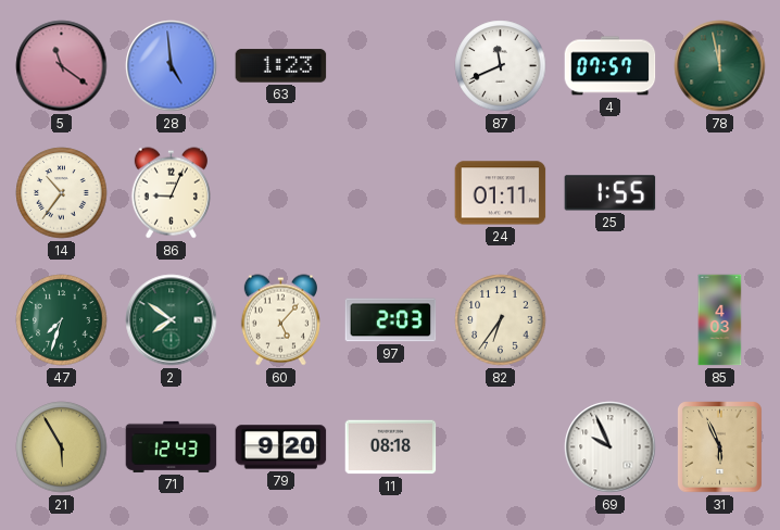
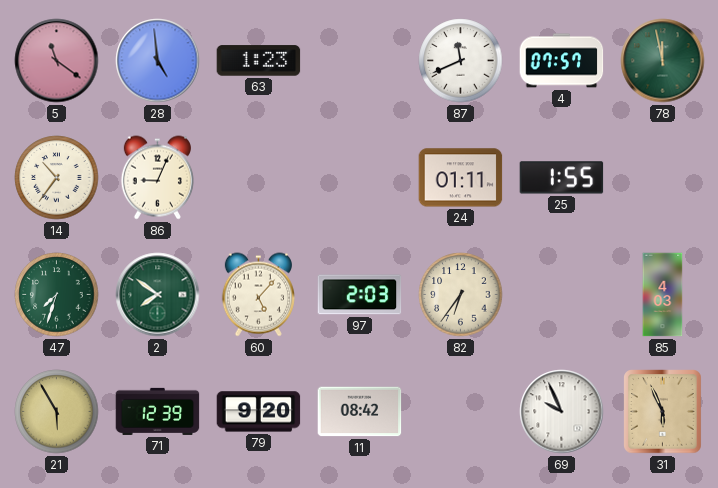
71: 12:43 -> 12:39 (158, 411)
11: 08:18 -> 08:42 (360, 412)
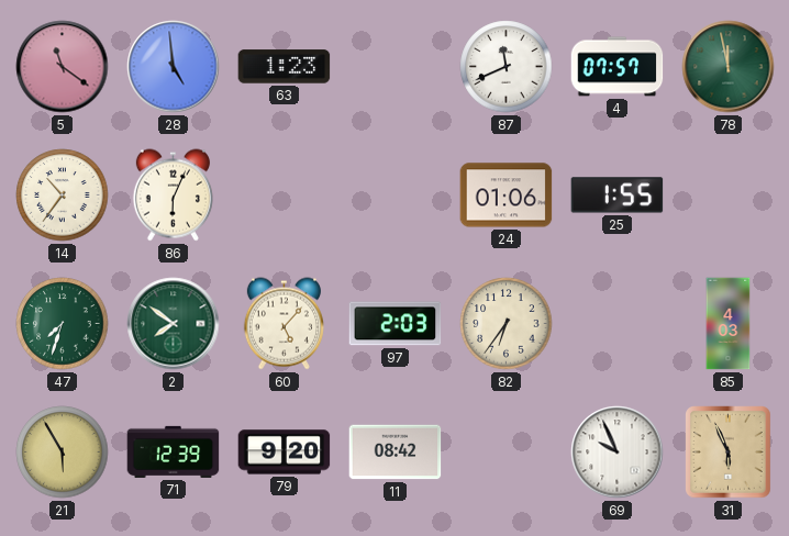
86: 9:04 -> 6:04 (173, 196)
24: 01:11 -> 01:06 (507, 196)
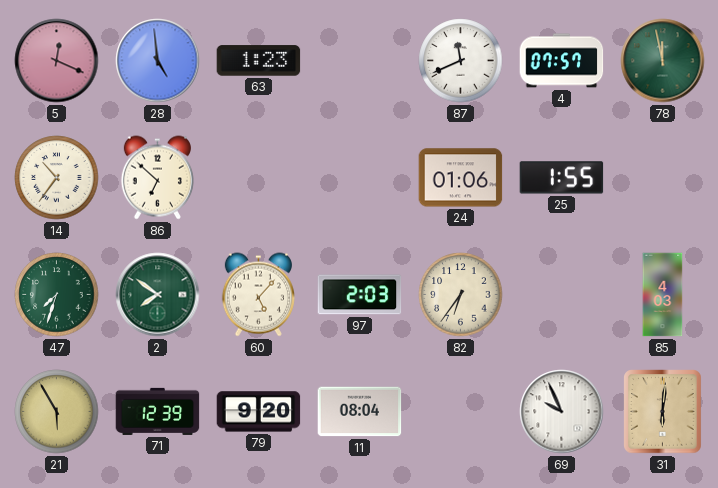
5: 11:21 -> 12:19 (57, 61)
86: 6:04 -> 6:52 (157, 178)
11: 08:42 -> 08:04 (360, 412)
31: 5:56 -> 6:01 (663, 412)
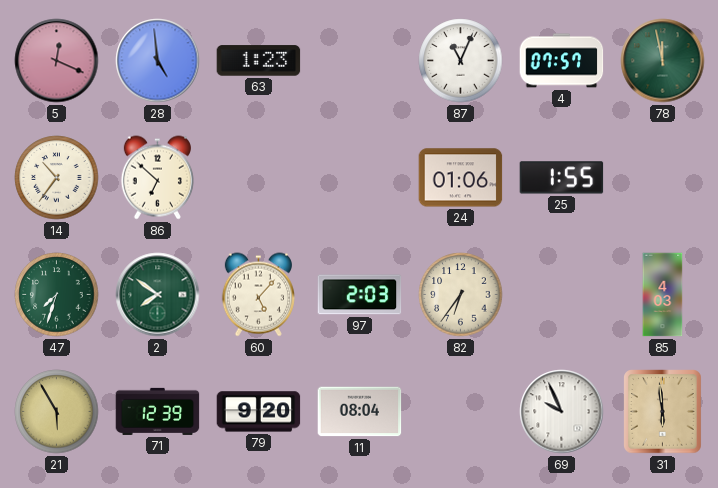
87: 11:41 -> 11:04 (461, 61)
31: 6:01 -> 5:59 (663, 412)
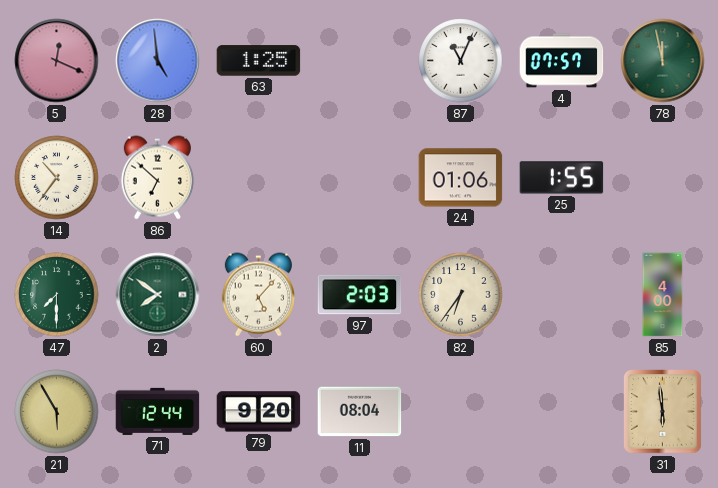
63: 1:23 -> 1:25 (259, 61)
47: 7:33 -> 7:30 (57, 295)
85: 4:03 -> 4:00 (663, 295)
71: 12:39 -> 12:44 (158, 411)
69: 9:56 -> none (562, 412)
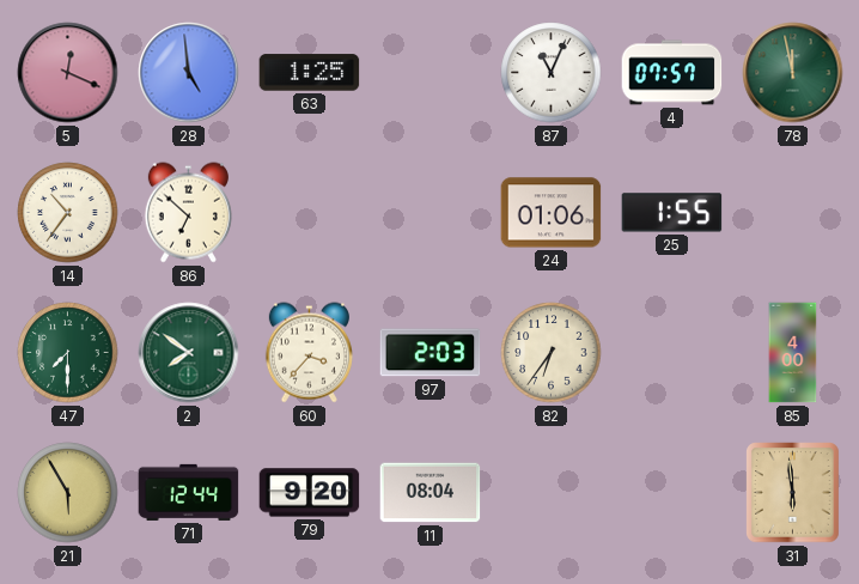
60: 5:07 -> 3:37 (309, 353)
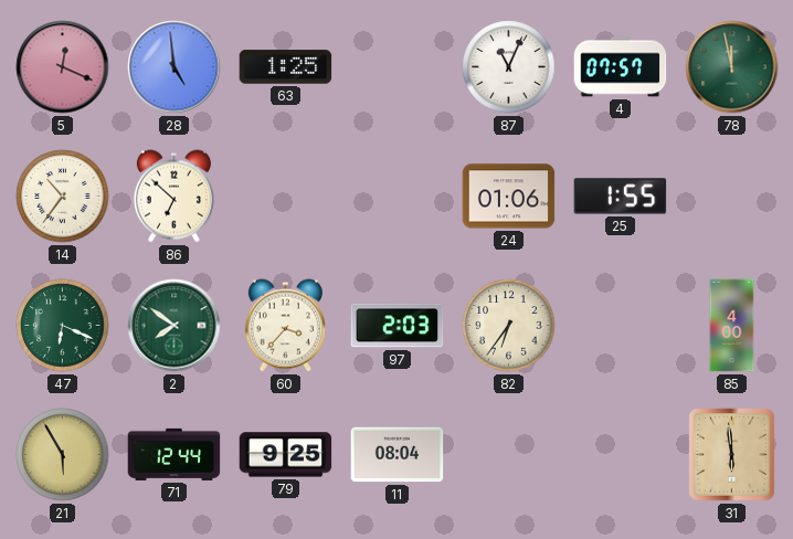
47: 7:30 -> 6:19 (63, 326)
79: 9:20 -> 9:25 (286, 455)
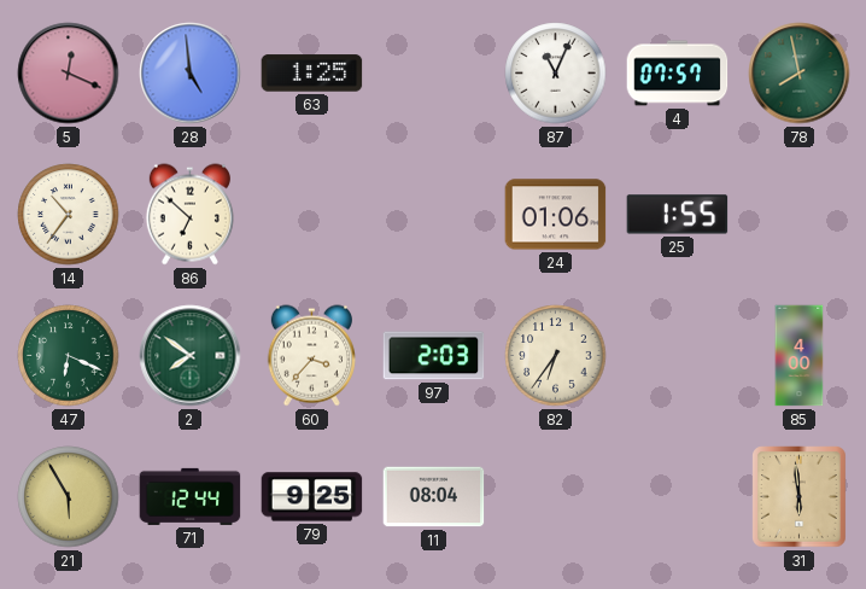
78: 11:58 -> 7:58 (800, 74)
